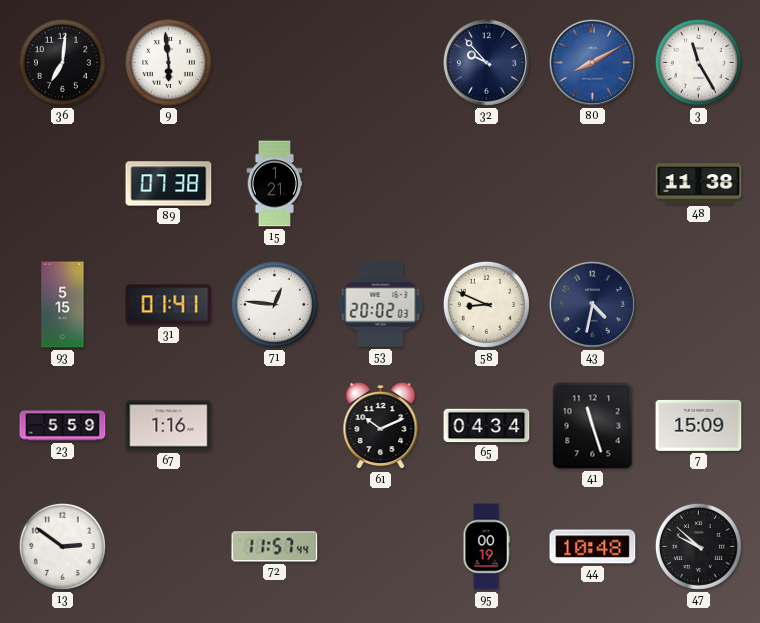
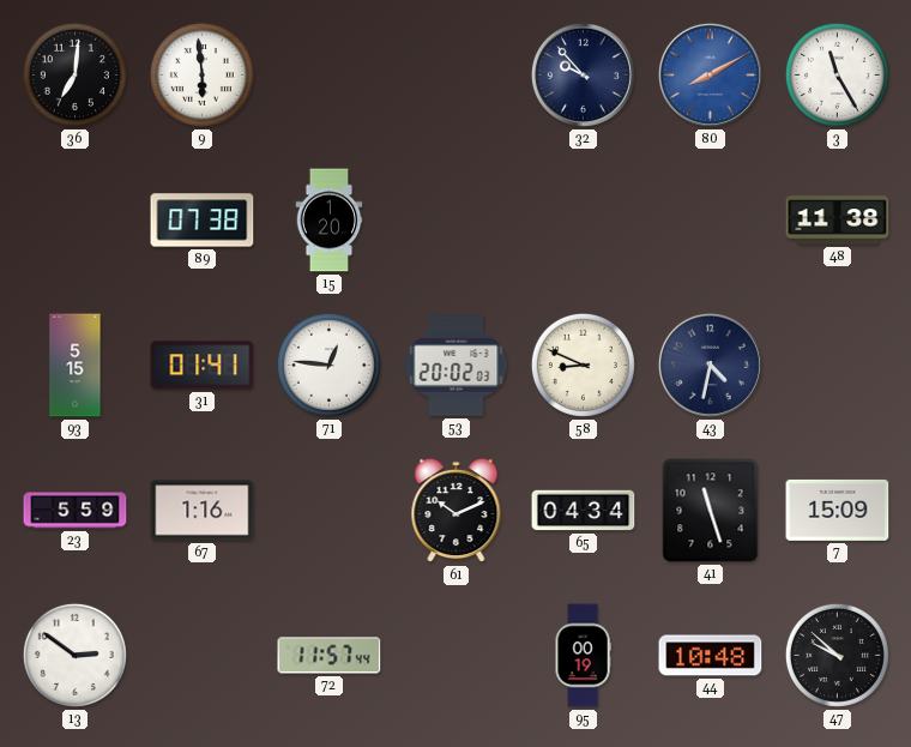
15: 1:21 -> 1:20 (330, 221)
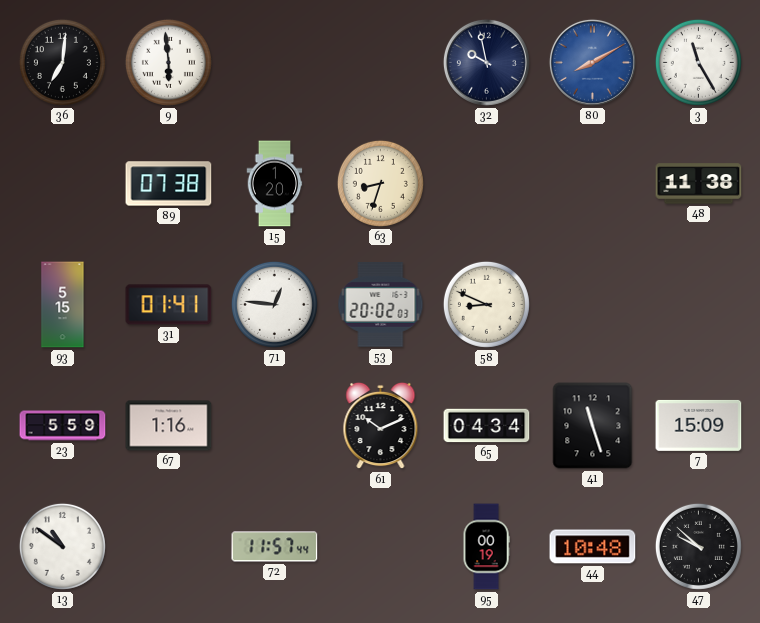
32: 9:53 -> 9:58 (486, 62)
63: none -> 8:33 (380, 183)
43: 4:32 -> none (710, 365)
13: 2:51 -> 10:51 (62, 546)
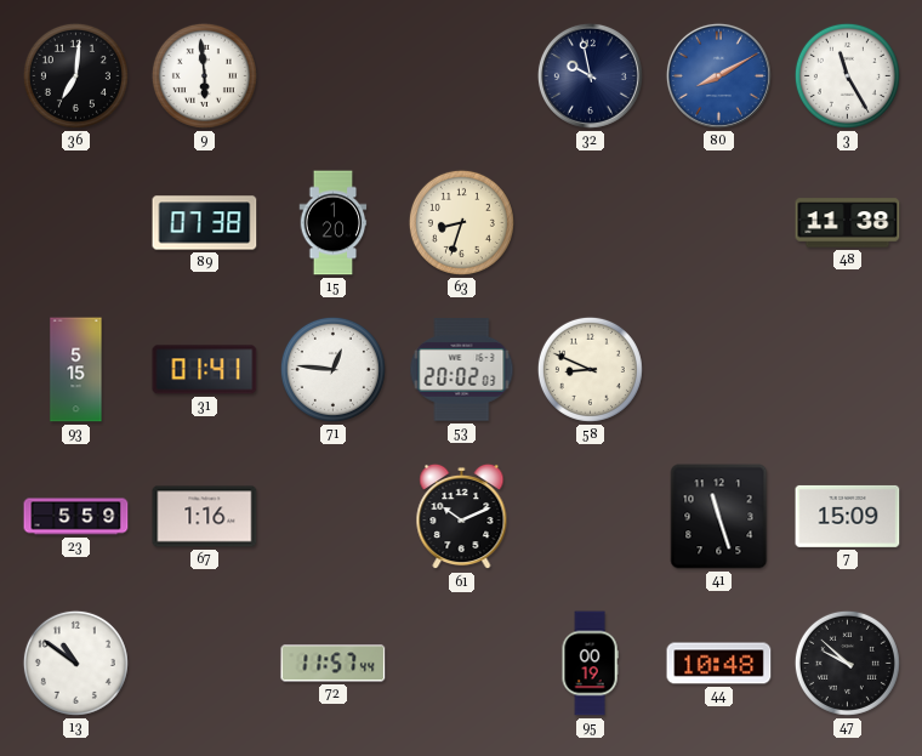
65: 04:34 -> none (487, 426)
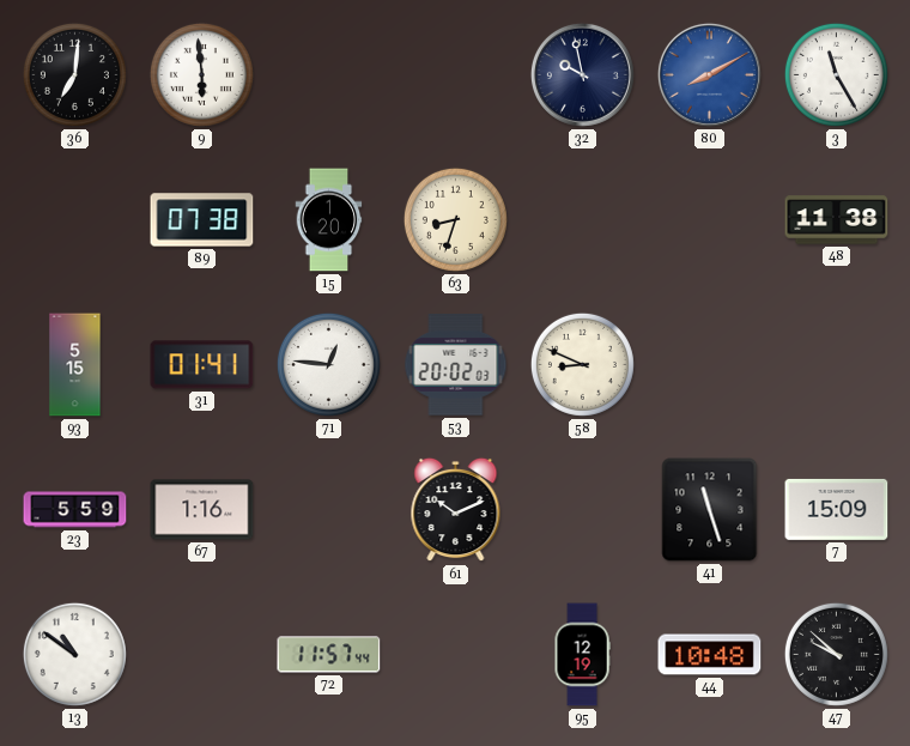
95: 00:19 -> 12:19 (582, 655)
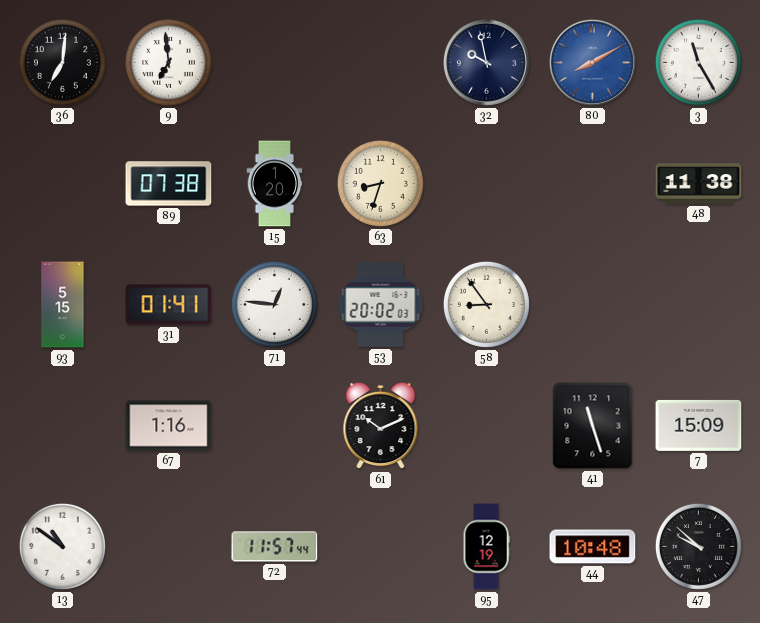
9: 5:59 -> 6:59 (168, 62)
58: 8:49 -> 8:54 (486, 304)
23: 5:59 -> none (75, 510)
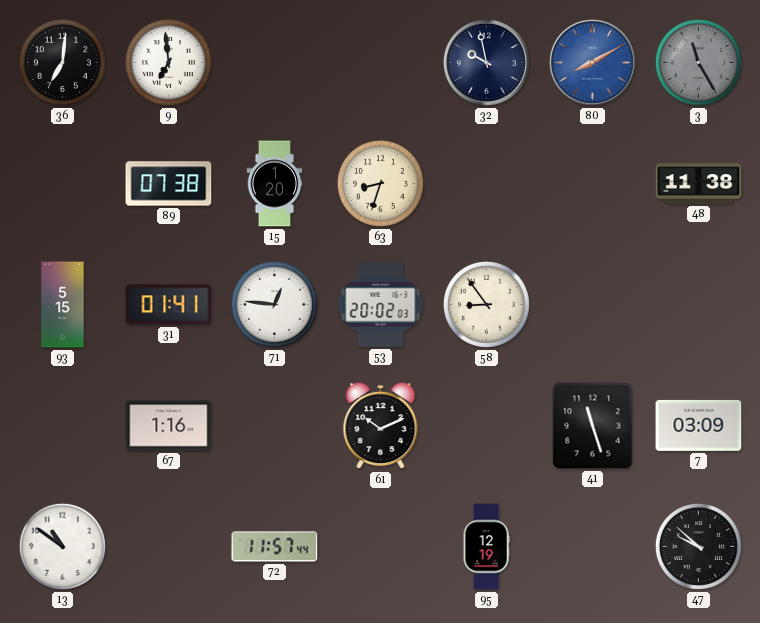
3 dial: white -> grey (698, 62)
7: 15:09 -> 03:09 (699, 425)
44: 10:48 -> none (593, 547)
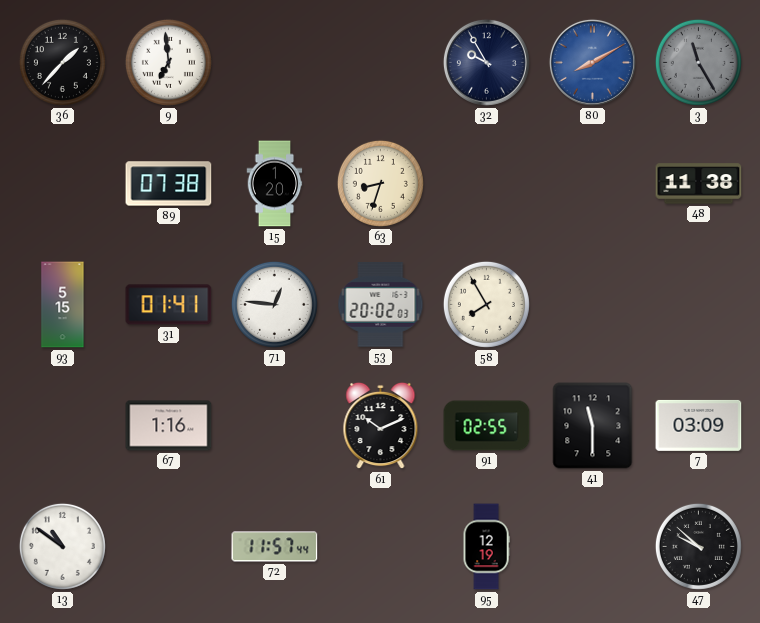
36: 7:01 -> 1:37 (62, 62)
32: 9:58 -> 9:55 (486, 62)
58: 8:54 -> 7:55 (486, 304)
91: none -> 02:55 (487, 426)
41: 11:27 -> 11:30 (593, 426)
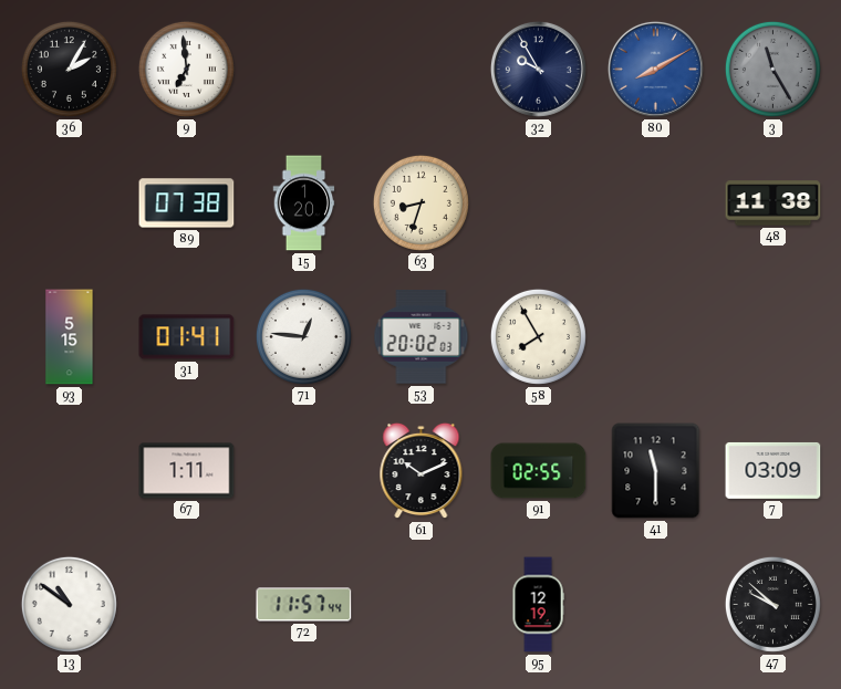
36: 1:37 -> 2:05 (69, 69)
67: 1:16 -> 1:11 (187, 471)
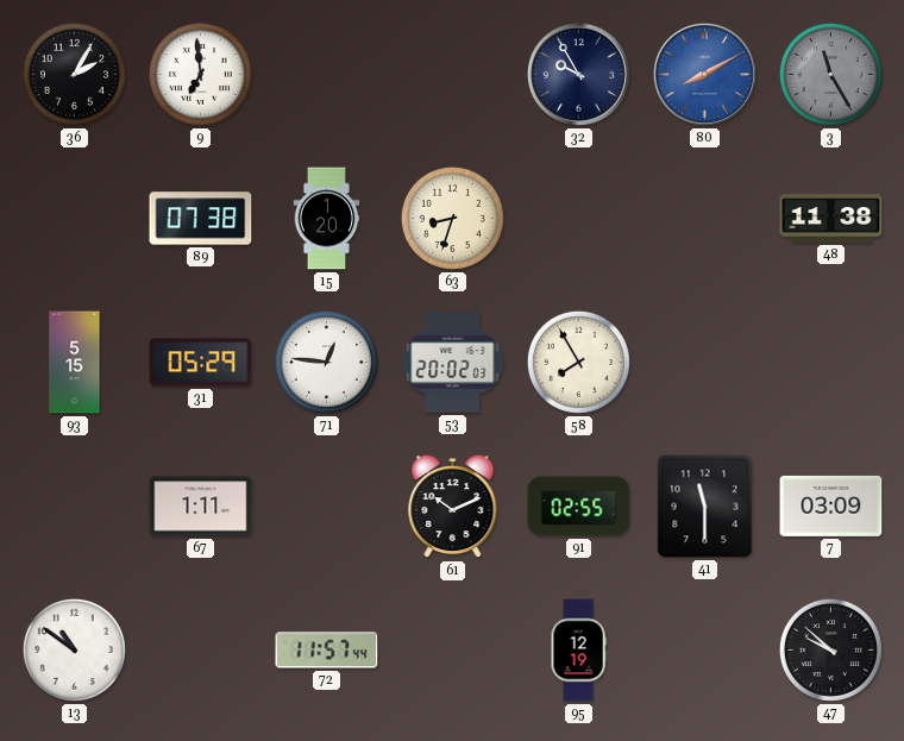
31: 01:41 -> 05:29 (201, 363)
